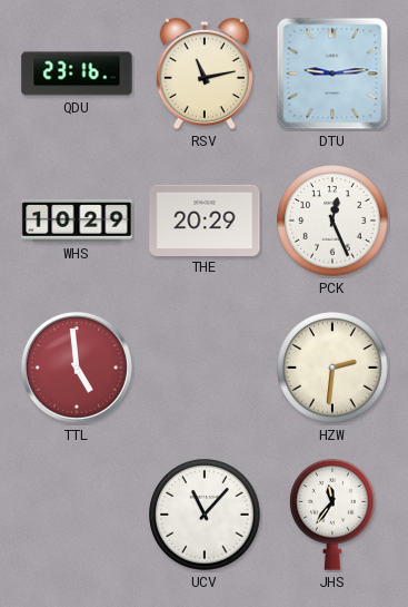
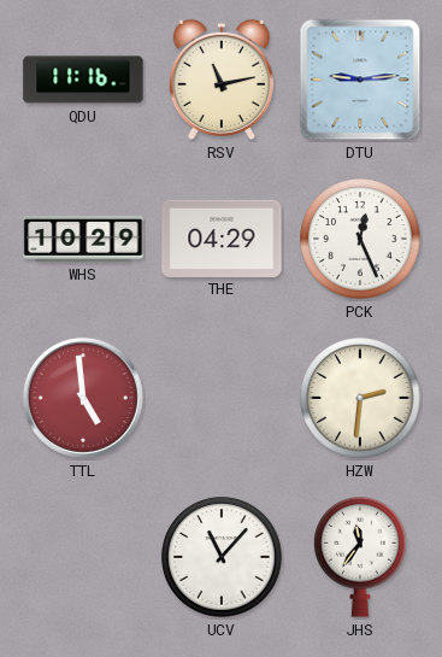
QDU: 23:16 -> 11:16 (83, 80)
THE: 20:29 -> 04:29 (222, 237)
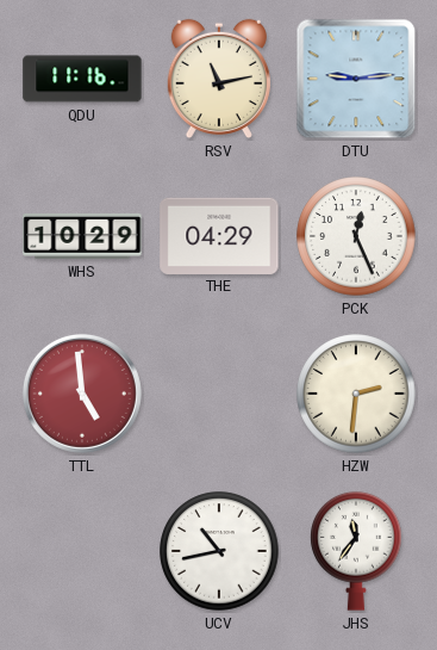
UCV: 11:07 -> 10:43 (219, 551)
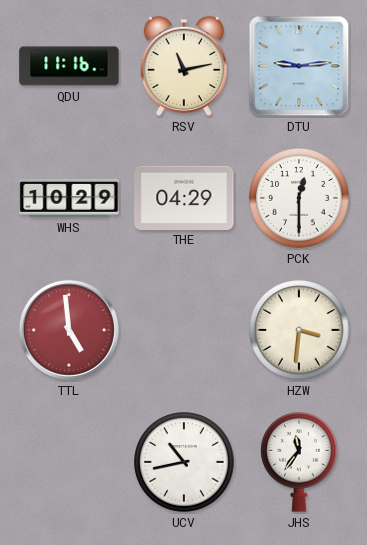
PCK: 12:26 -> 12:30 (299, 198)
HZW: 2:31 -> 3:31 (299, 330)
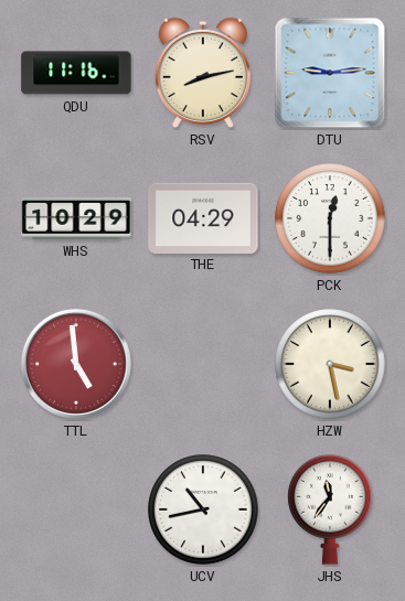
RSV: 11:13 -> 8:13 (203, 73)
HZW: 3:31 -> 3:28 (330, 364)
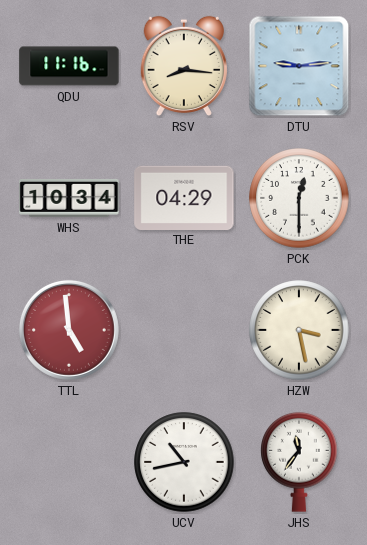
RSV: 8:13 -> 8:16 (184, 66)
WHS: 10:29 -> 10:34 (69, 198)
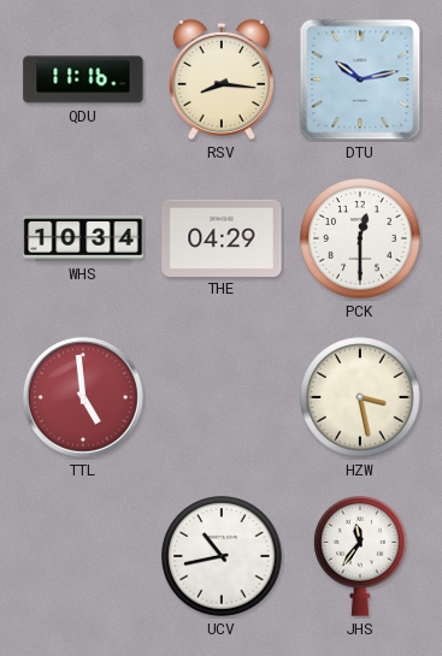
DTU: 9:14 -> 10:13 (360, 79)
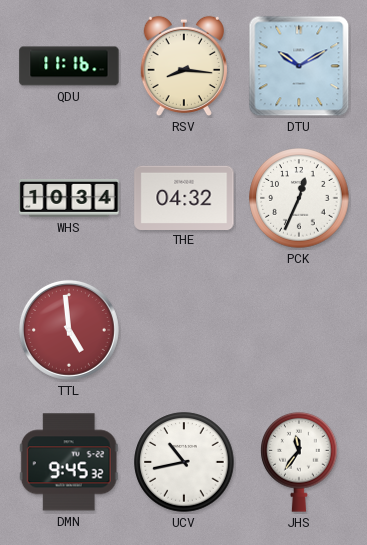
DTU: 10:13 -> 10:10 (299, 66)
THE: 04:29 -> 04:32 (184, 197)
PCK: 12:30 -> 12:34 (299, 198)
HZW: 3:28 -> none (360, 397)
DMN: none -> 9:45 (69, 462)
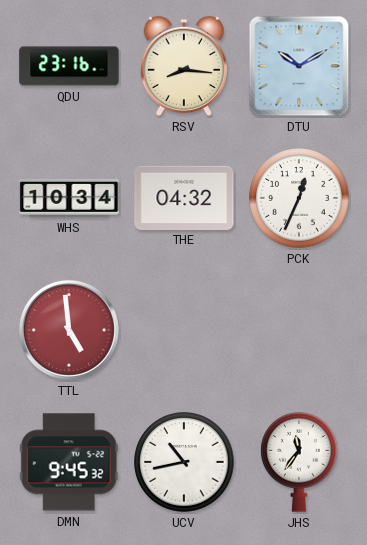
QDU: 11:16 -> 23:16 (69, 66)
